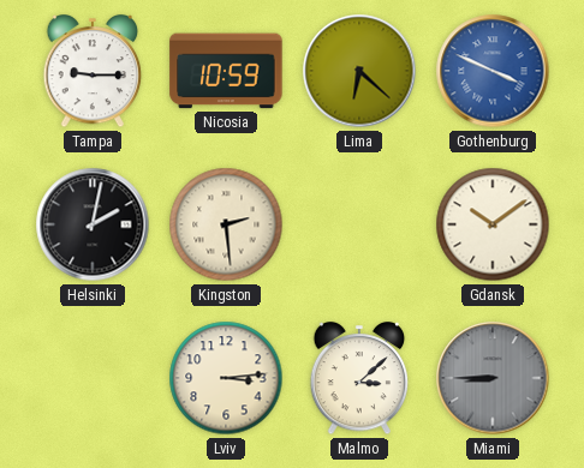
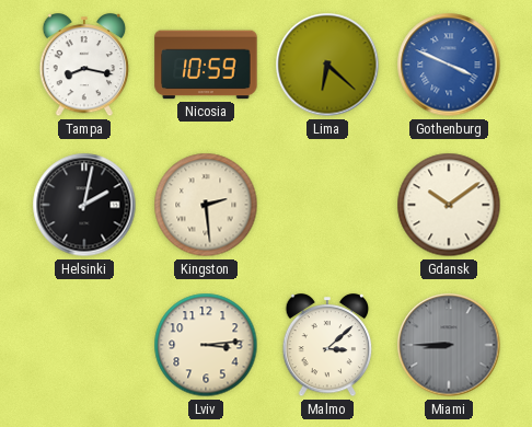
Tampa: 9:15 -> 8:17 (84, 66)
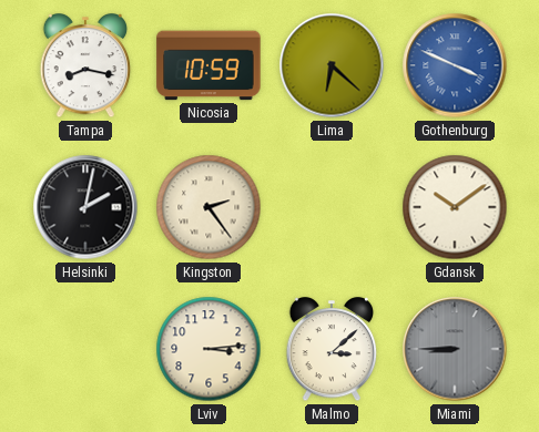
Kingston: 2:29 -> 2:24 (209, 207)
